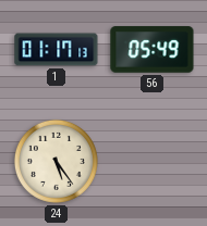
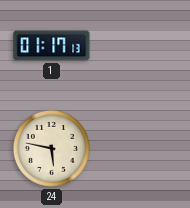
56: 05:49 -> none (153, 50)
24: 5:24 -> 5:47 (51, 148)
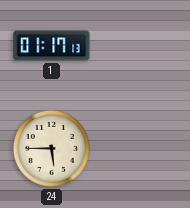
24: 5:47 -> 5:45 (51, 148)
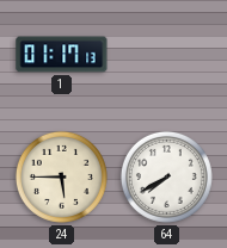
64: none -> 7:40 (166, 176)
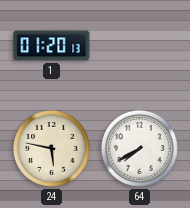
1: 01:17 -> 01:20 (52, 46)
24: 5:45 -> 5:47 (51, 148)
